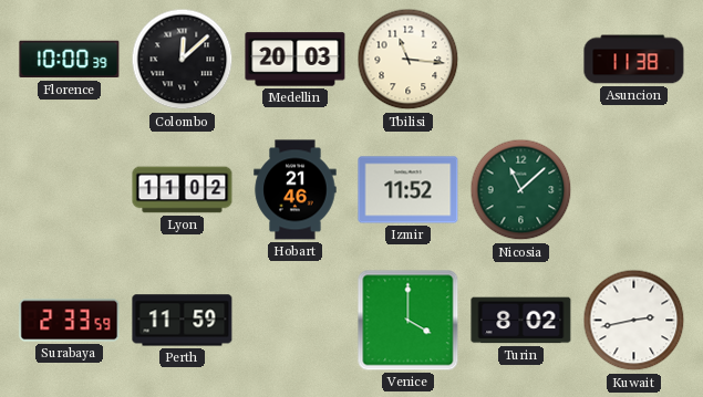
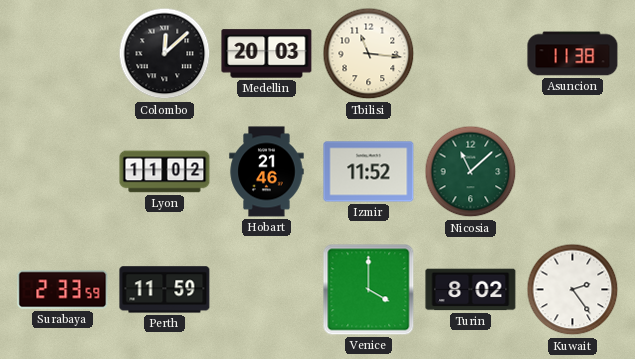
Florence: 10:00 -> none (70, 60)
Kuwait: 2:43 -> 2:24 (573, 290)
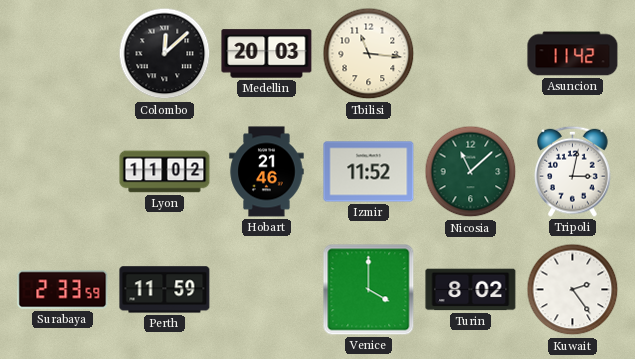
Asuncion: 11:38 -> 11:42 (573, 54)
Tripoli: none -> 3:02 (573, 171)
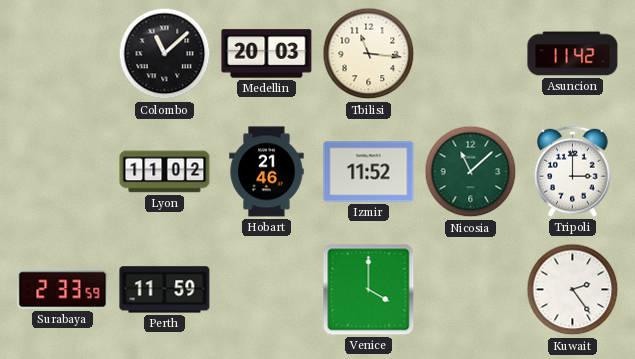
Colombo: 12:08 -> 11:08 (165, 54)
Tripoli: 3:02 -> 3:00 (573, 171)
Turin: 8:02 -> none (471, 290)
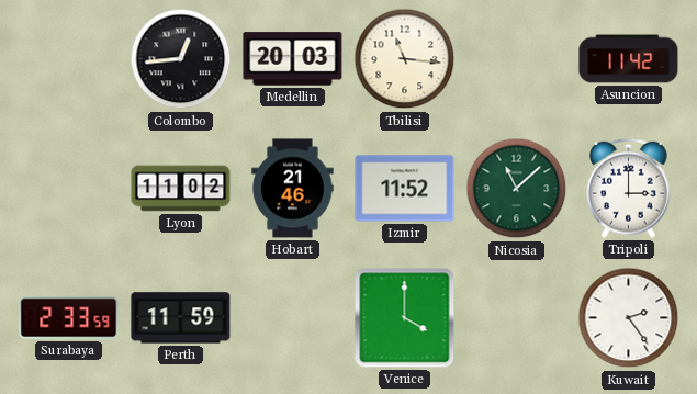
Colombo: 11:08 -> 12:44 (181, 59)
